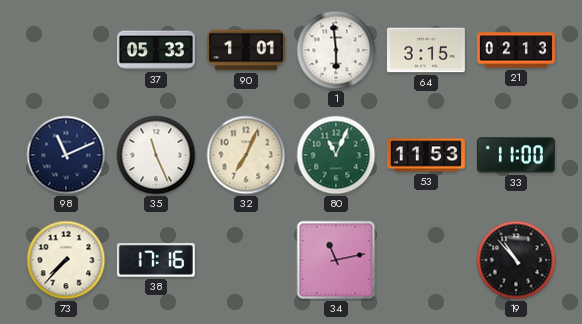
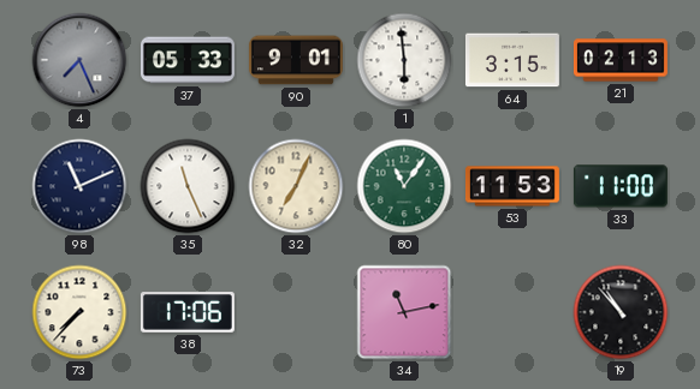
4: none -> 7:26 (79, 60)
90: 1:01 -> 9:01 (296, 60)
80: 11:04 -> 11:06 (404, 186)
38: 17:16 -> 17:06 (188, 312)
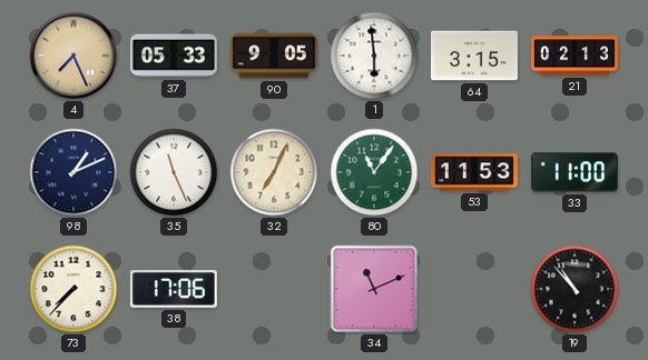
4 dial: grey -> champagne (73, 56)
90: 9:01 -> 9:05 (274, 56)
98: 11:11 -> 1:11 (73, 172)
34: 11:13 -> 11:11 (374, 289)
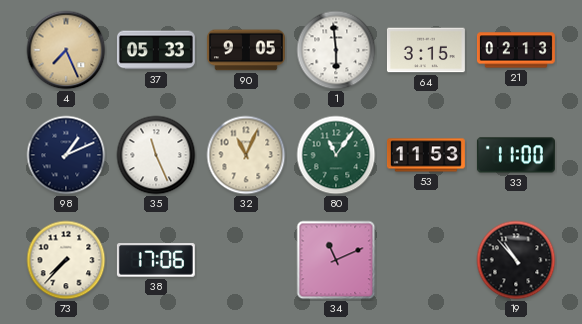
32: 7:04 -> 11:04 (246, 155)
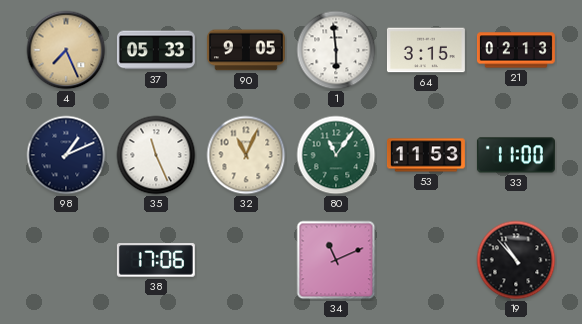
73: 7:37 -> none (66, 260)
